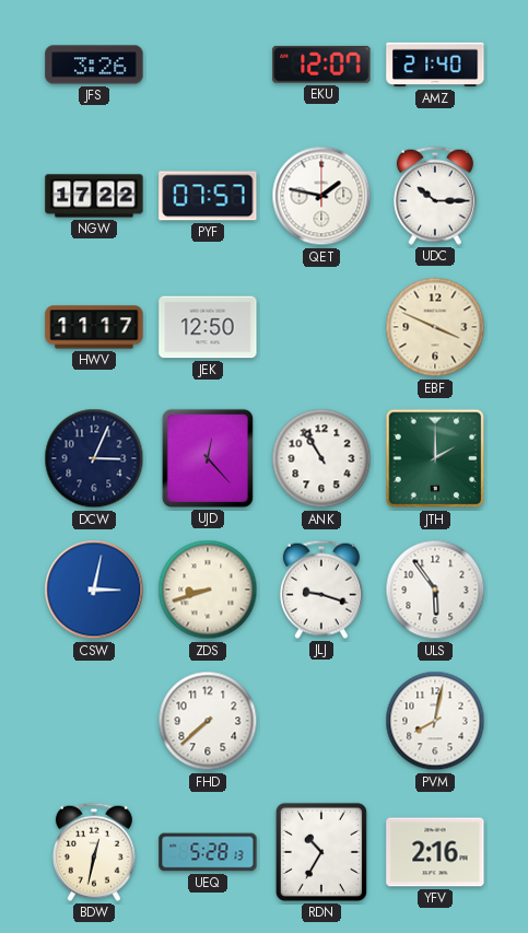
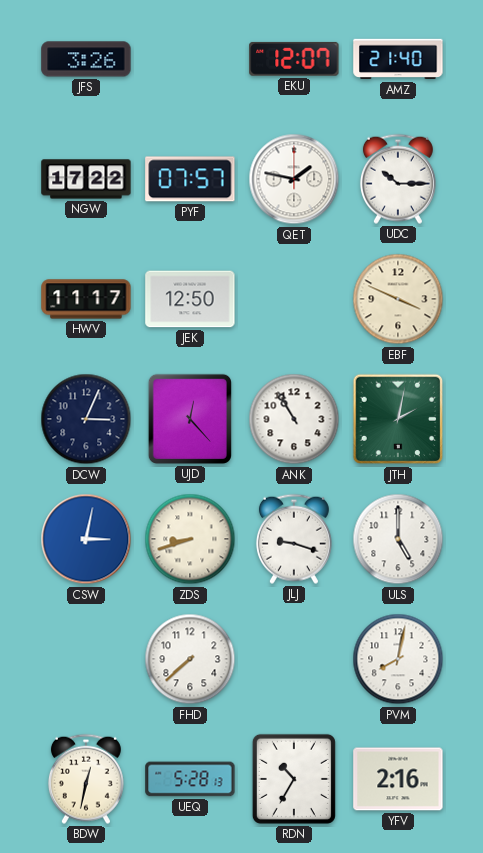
JTH: 2:00 -> 2:02 (398, 419)
ULS: 5:54 -> 5:00 (398, 539)
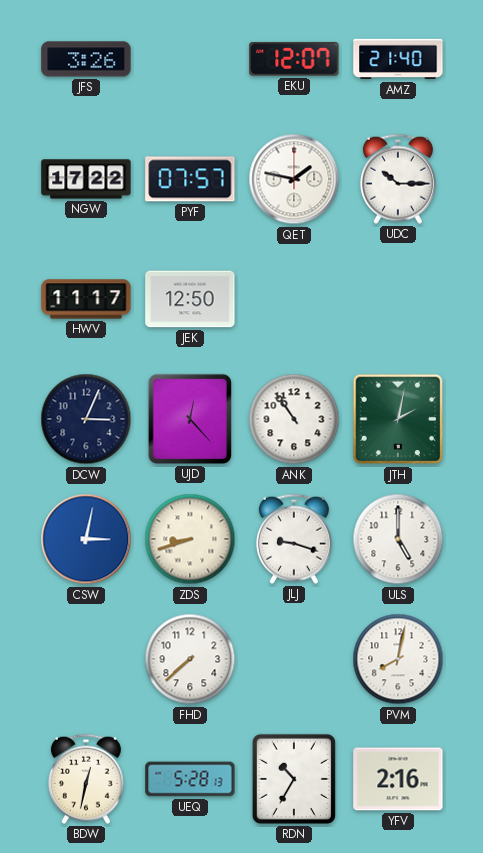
EBF: 3:49 -> none (398, 299)
ANK: 10:55 -> 10:54 (294, 419)
